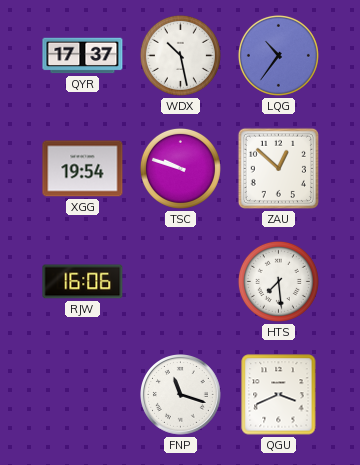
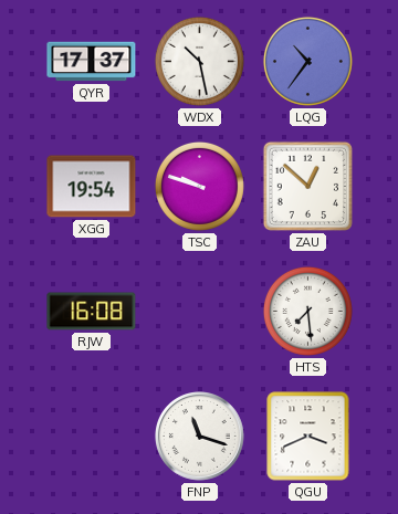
RJW: 16:06 -> 16:08 (92, 312)
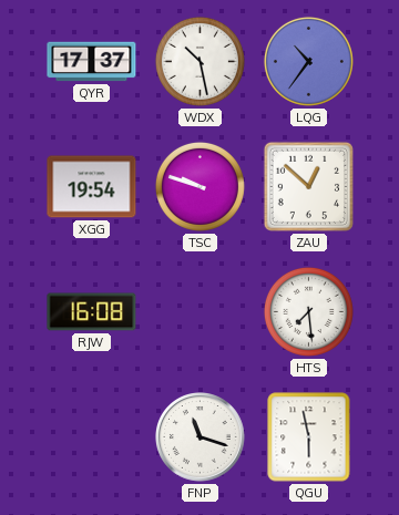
QGU: 3:41 -> 5:58 (309, 437)
